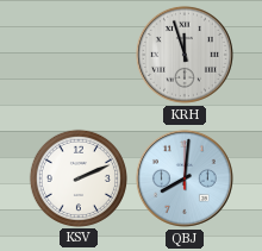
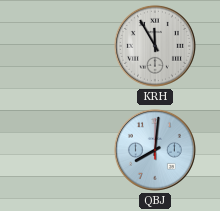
KRH: 11:57 -> 11:55 (155, 46)
KSV: 2:11 -> none (77, 177)
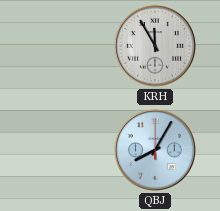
QBJ: 8:01 -> 8:05 (155, 150)
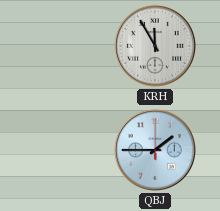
QBJ: 8:05 -> 1:45 (155, 150)
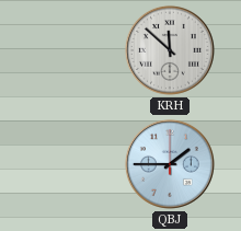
KRH: 11:55 -> 11:52 (170, 50)
